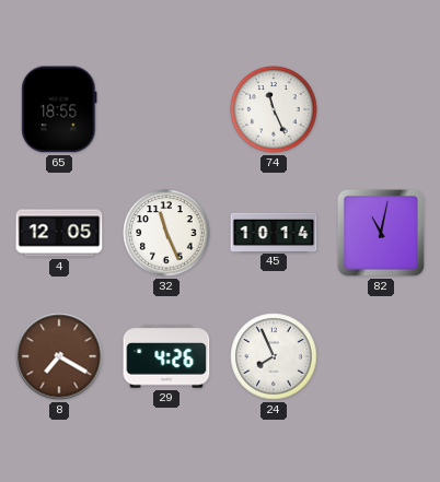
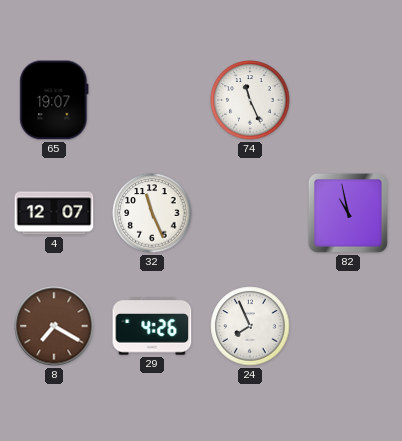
65: 18:55 -> 19:07 (54, 100)
4: 12:05 -> 12:07 (54, 213)
45: 10:14 -> none (274, 232)
82: 11:02 -> 10:58 (348, 213)
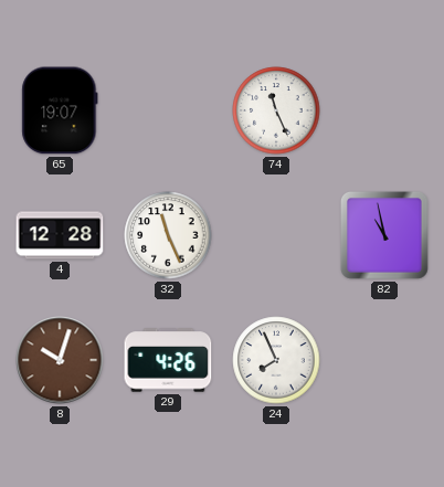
4: 12:07 -> 12:28 (60, 235)
8: 7:20 -> 10:03 (60, 360)
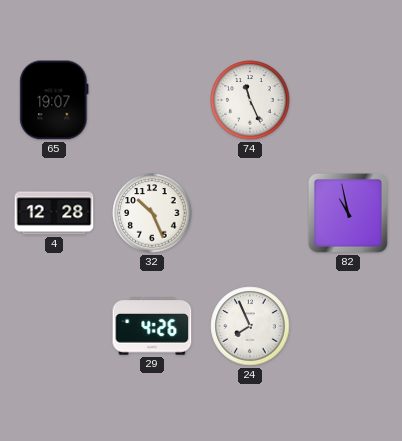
32: 11:26 -> 10:26 (152, 213)
8: 10:03 -> none (60, 360)
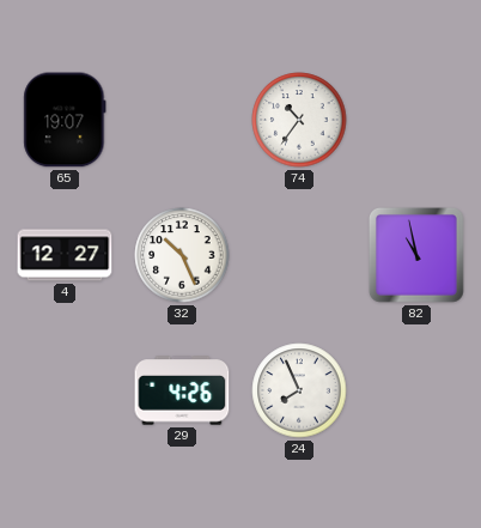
74: 11:26 -> 10:36 (299, 120)
4: 12:28 -> 12:27 (65, 255)
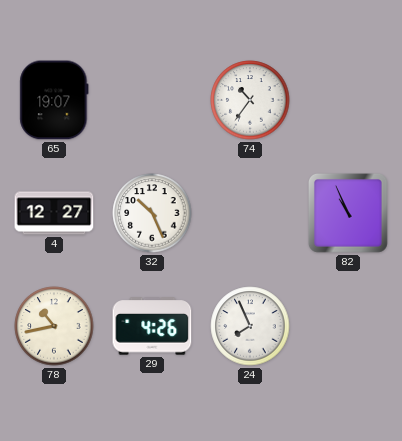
82: 10:58 -> 10:56 (348, 213)
78: none -> 10:43 (54, 326)
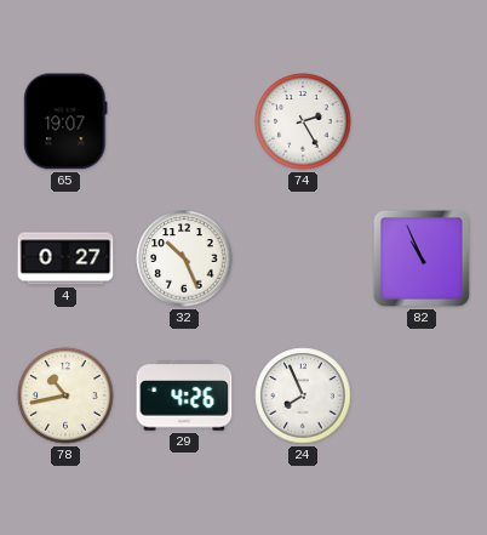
74: 10:36 -> 2:25 (303, 121)
4: 12:27 -> 0:27 (65, 258)
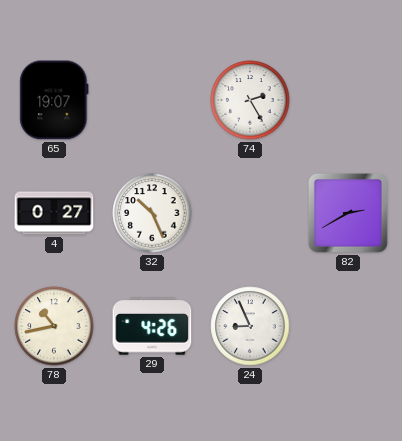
82: 10:56 -> 2:40 (348, 213)
24: 7:56 -> 8:56 (250, 326)
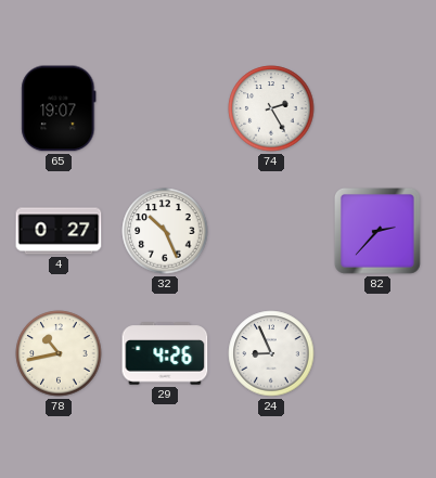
82: 2:40 -> 2:37 (377, 231)
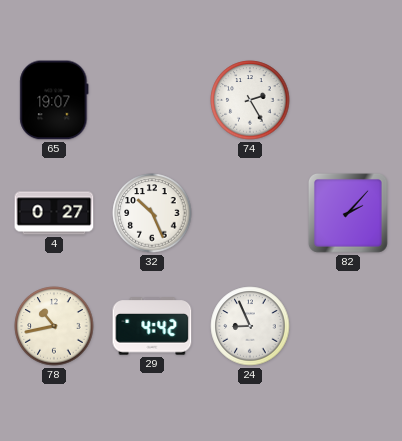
82: 2:37 -> 2:07 (348, 213)
29: 4:26 -> 4:42 (152, 326)
